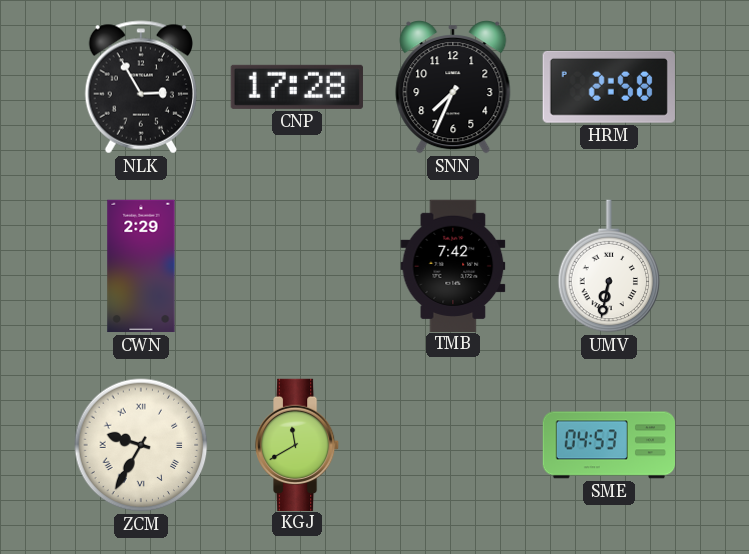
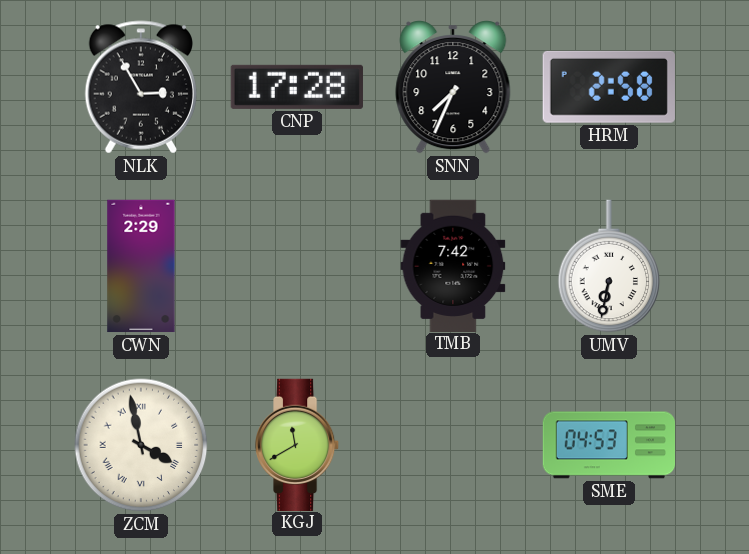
ZCM: 9:35 -> 3:58 (141, 445)
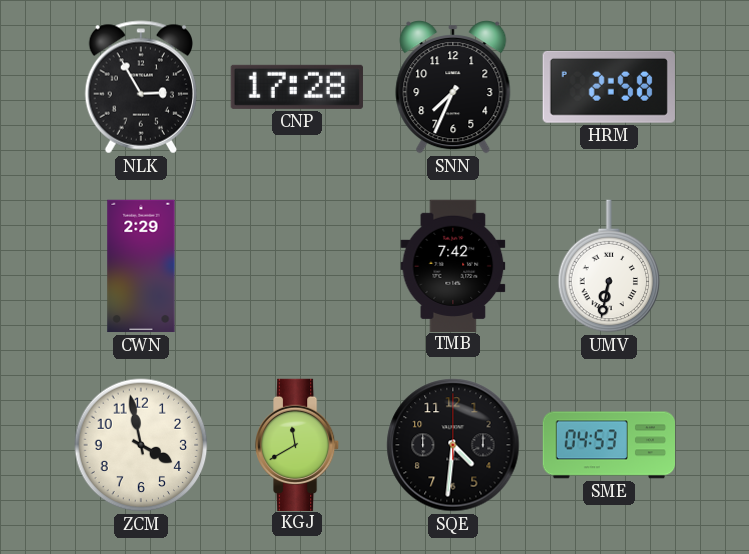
ZCM numerals: Roman -> Arabic (141, 445)
SQE: none -> 4:31 (453, 445)
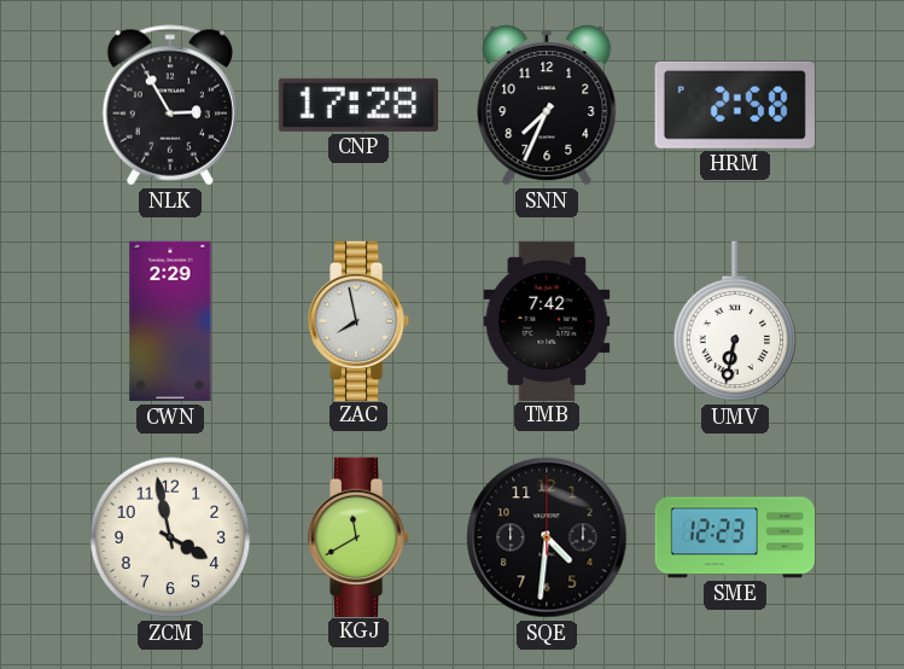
ZAC: none -> 7:58 (358, 320)
SME: 04:53 -> 12:23 (735, 537)
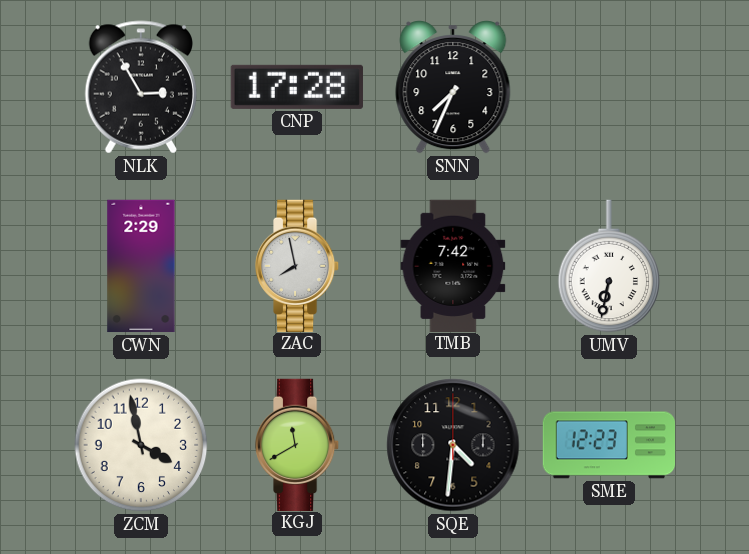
HRM: 2:58 -> none (735, 105)
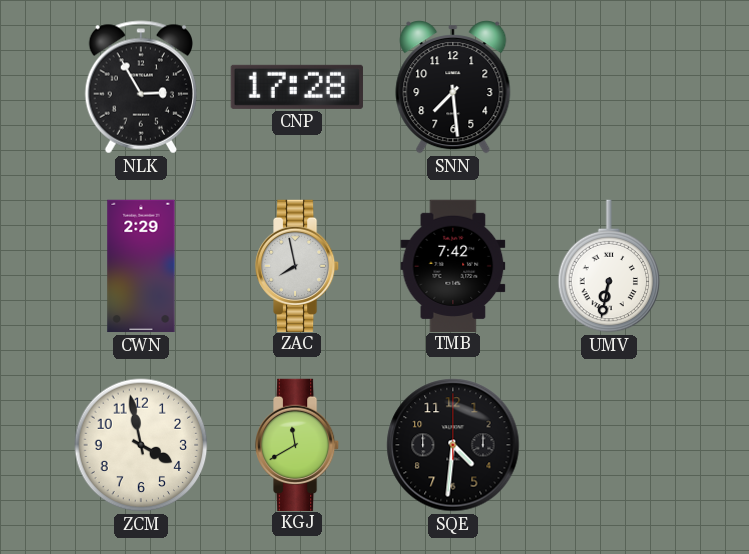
SNN: 7:34 -> 7:29 (453, 87)
SME: 12:23 -> none (609, 445)
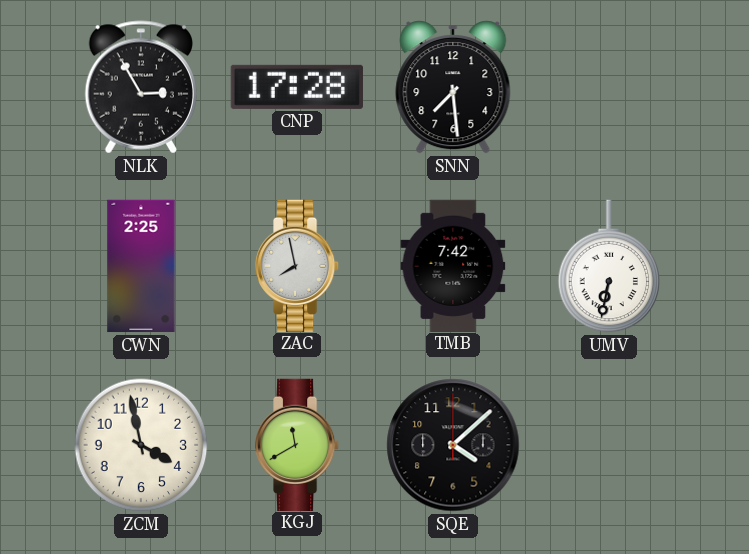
CWN: 2:29 -> 2:25 (141, 266)
SQE: 4:31 -> 4:08 (453, 445)
